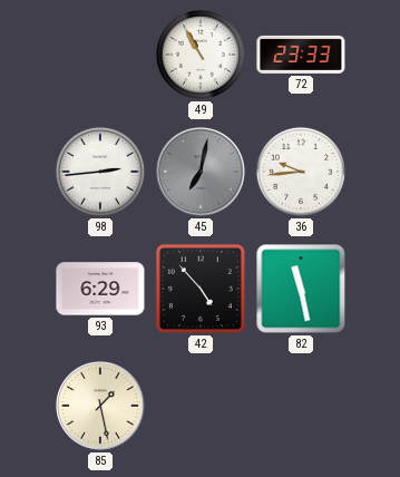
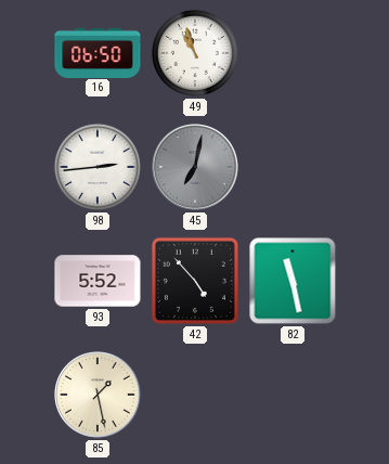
16: none -> 06:50 (98, 52)
49: 10:55 -> 10:57 (195, 53)
72: 23:33 -> none (301, 55)
36: 9:44 -> none (301, 172)
93: 6:29 -> 5:52 (98, 281)
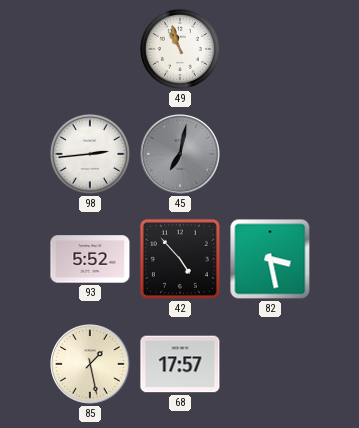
16: 06:50 -> none (98, 52)
82: 11:28 -> 3:28 (270, 259)
68: none -> 17:57 (180, 364)
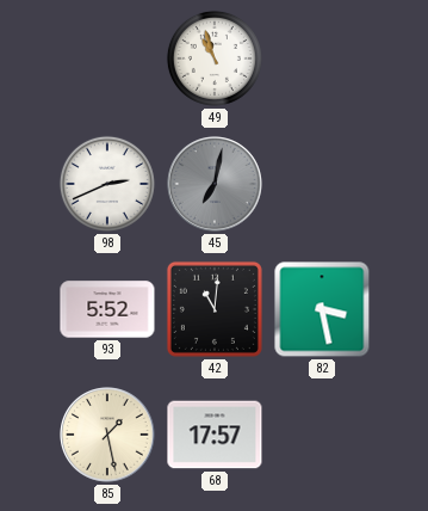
98: 2:44 -> 2:41 (107, 184)
42: 4:53 -> 11:01 (215, 309)
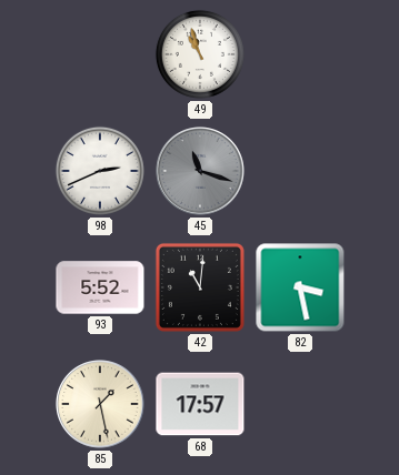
45: 7:02 -> 11:18 (200, 171)
